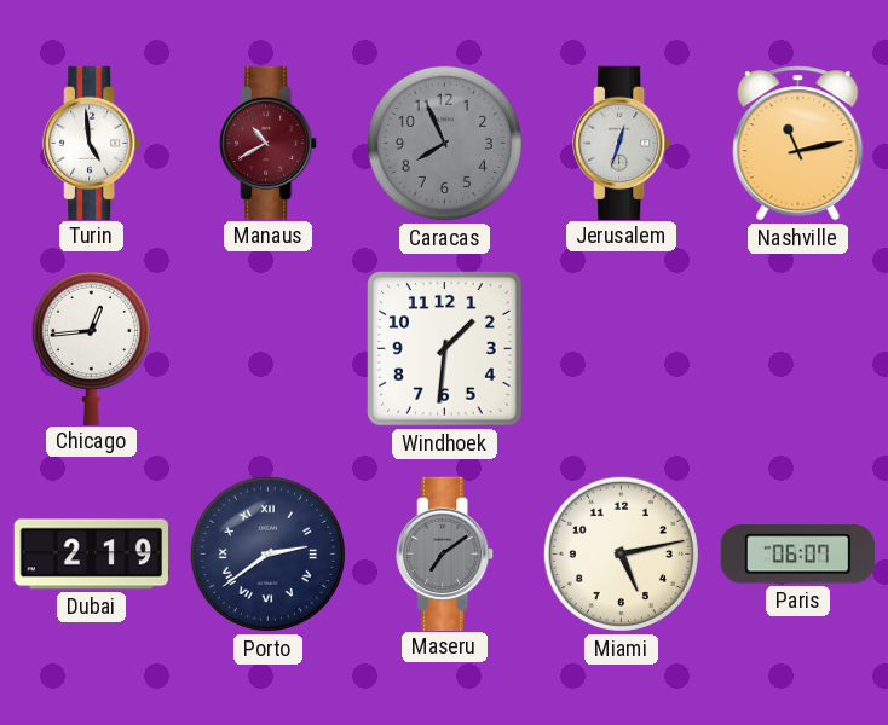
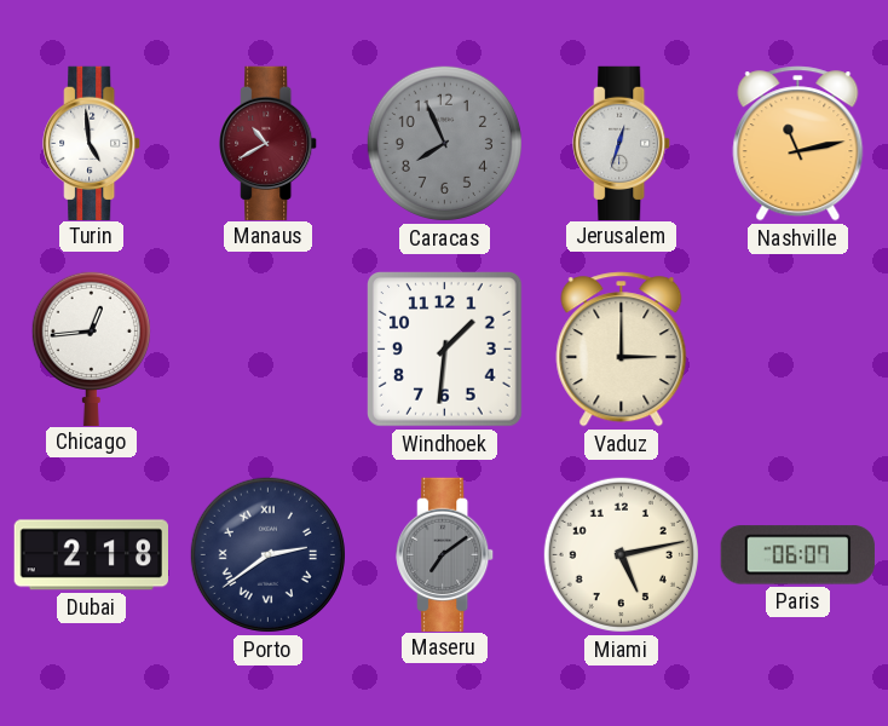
Vaduz: none -> 3:00 (622, 350)
Dubai: 2:19 -> 2:18 (91, 555)
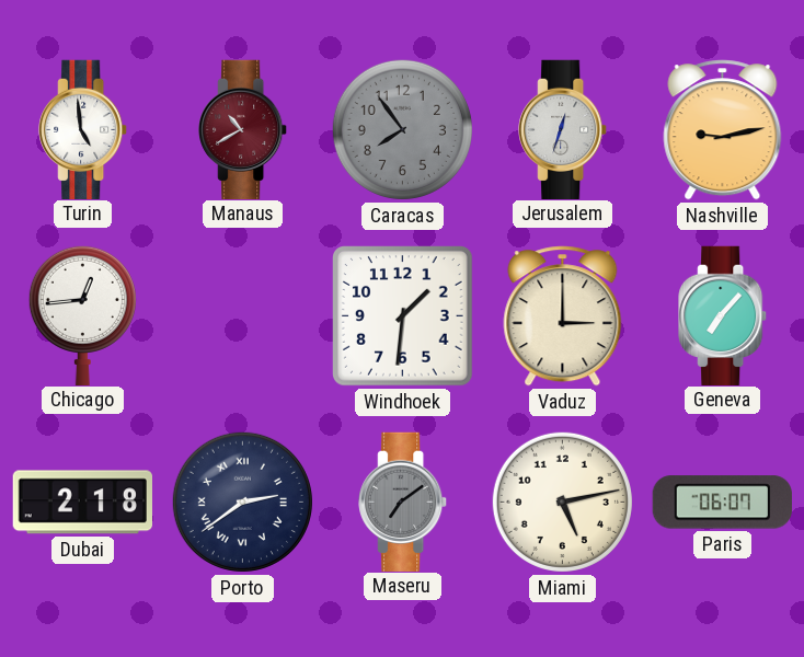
Caracas: 7:56 -> 7:54 (402, 129)
Nashville: 11:13 -> 9:13 (723, 130)
Geneva: none -> 7:07 (723, 315)
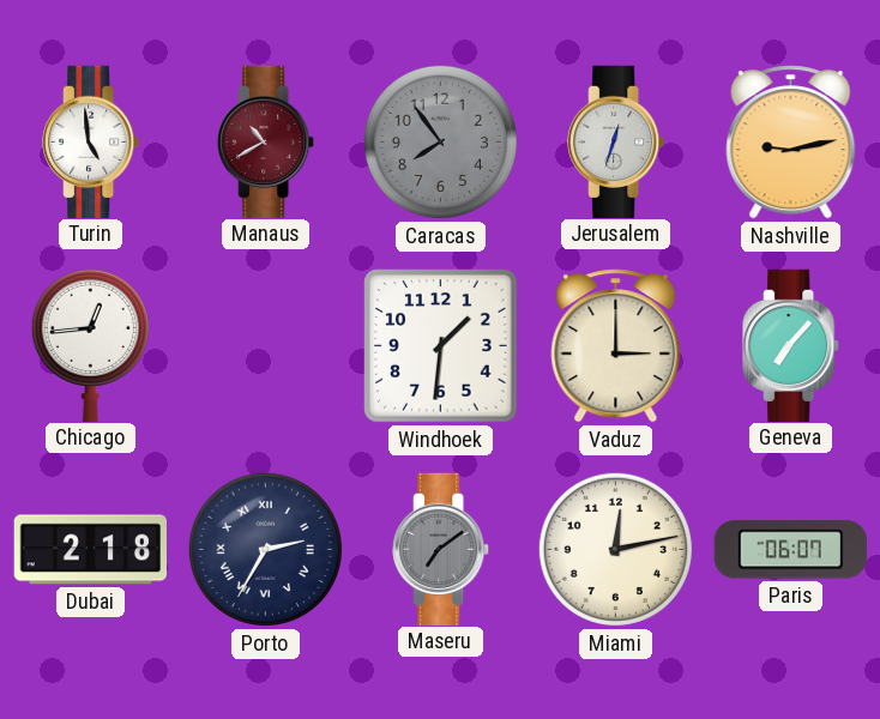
Porto: 2:39 -> 2:35 (265, 549)
Miami: 5:13 -> 12:13 (615, 549)
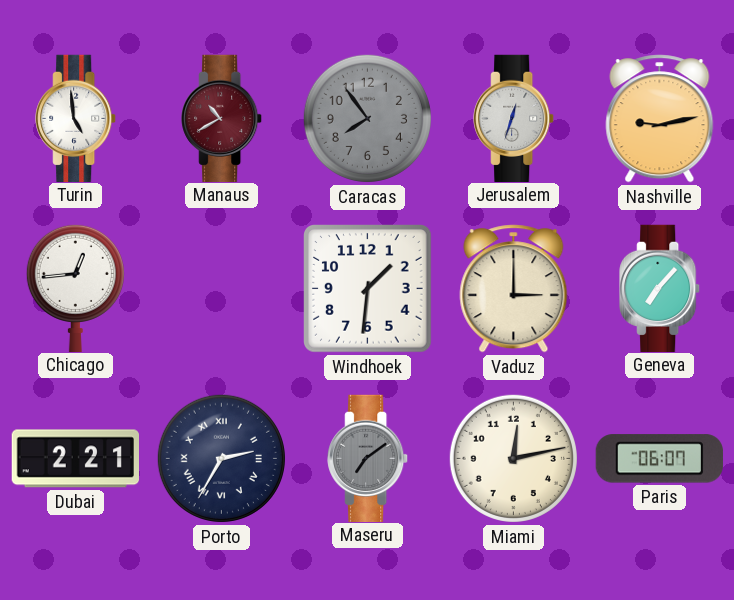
Dubai: 2:18 -> 2:21 (75, 459)
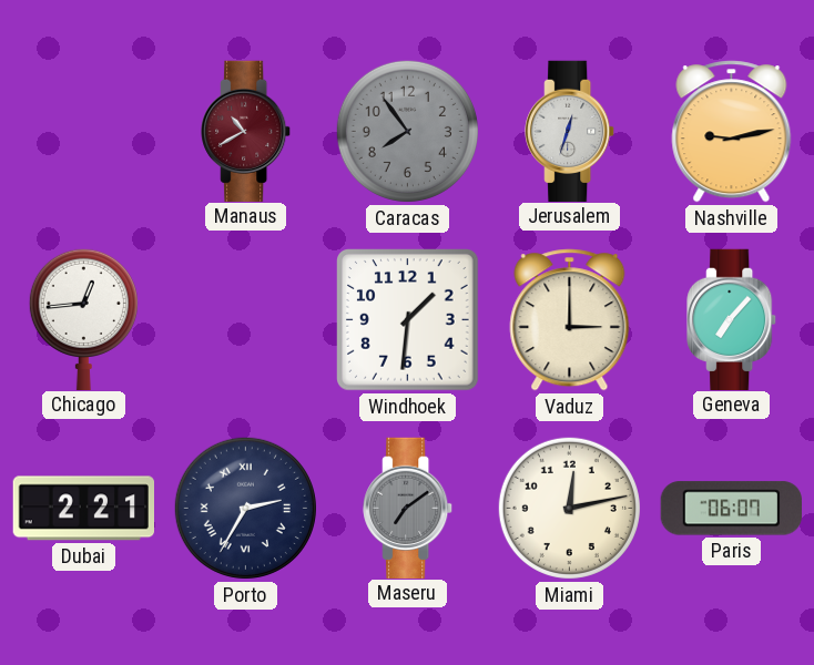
Turin: 4:59 -> none (76, 118)
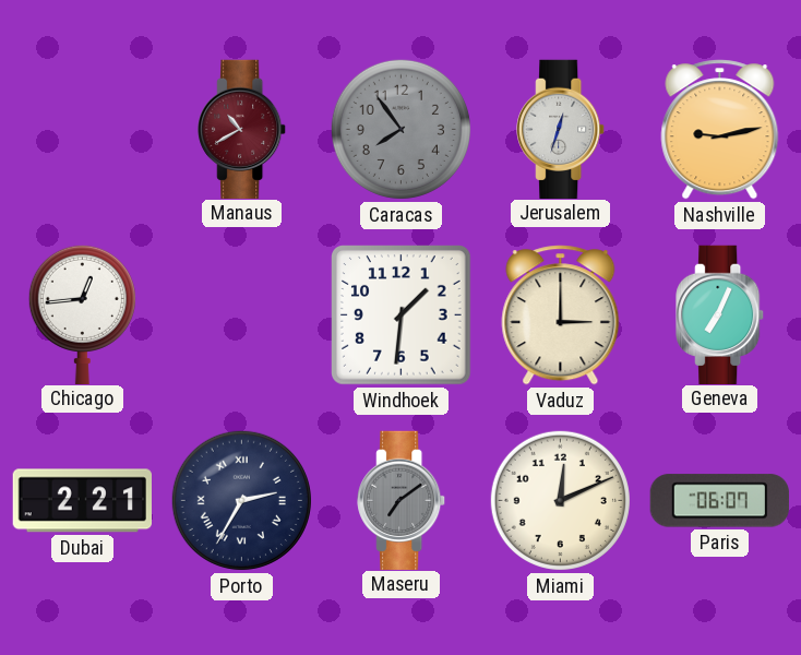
Geneva: 7:07 -> 7:04 (720, 314)
Miami: 12:13 -> 12:11 (560, 500)
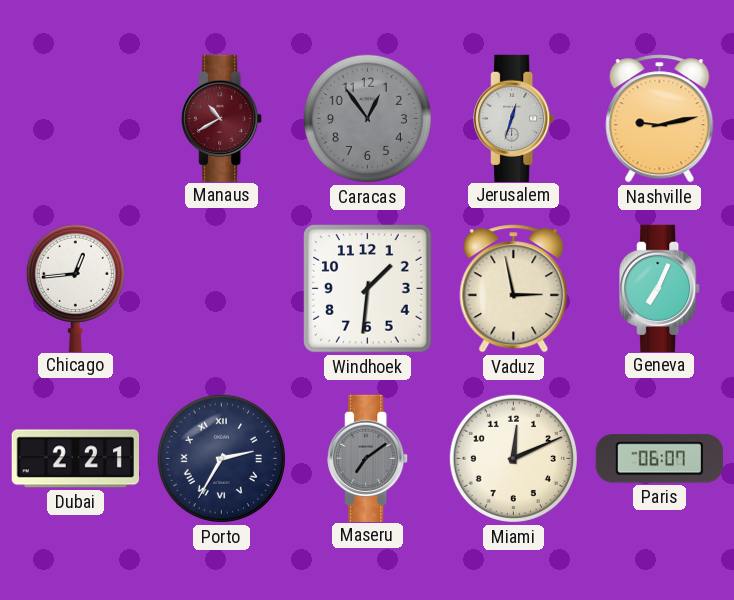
Caracas: 7:54 -> 12:54 (367, 118)
Vaduz: 3:00 -> 2:58 (514, 289)
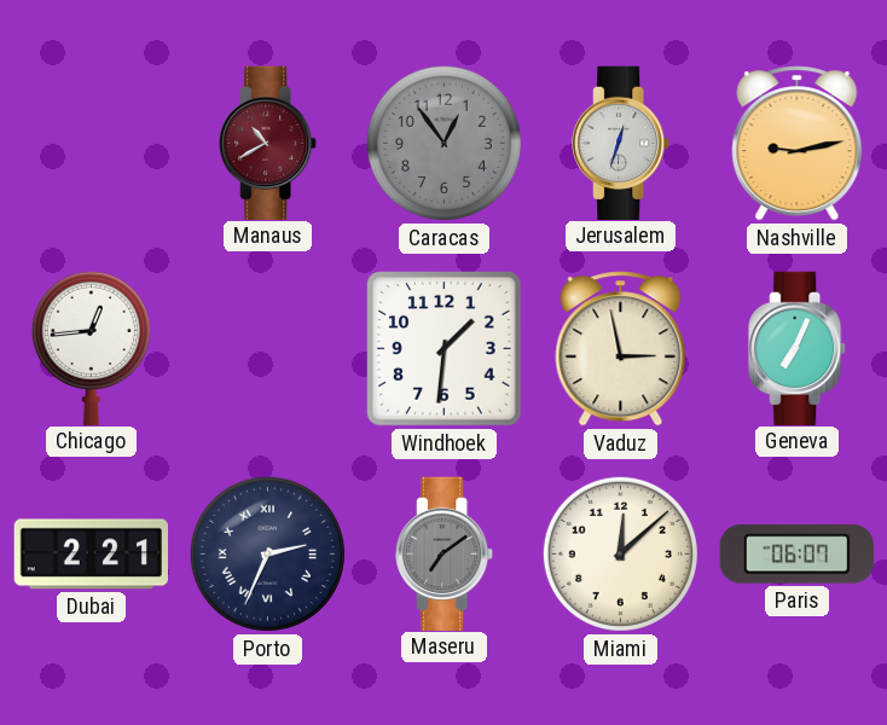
Porto: 2:35 -> 2:34 (267, 553)
Miami: 12:11 -> 12:08 (620, 553)
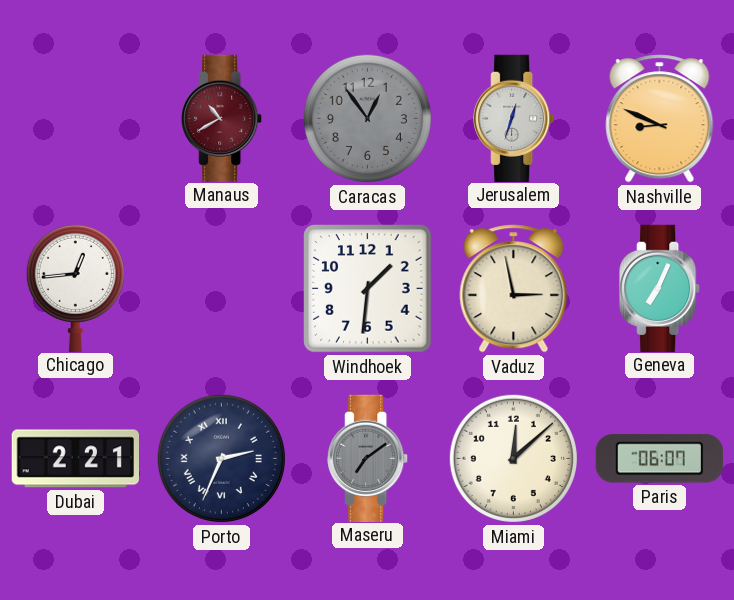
Nashville: 9:13 -> 8:49 (660, 119)
